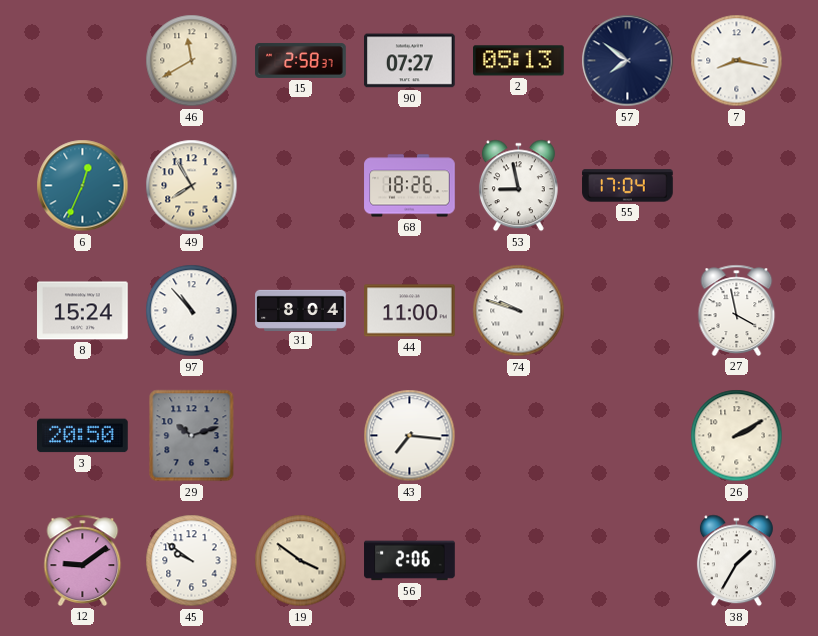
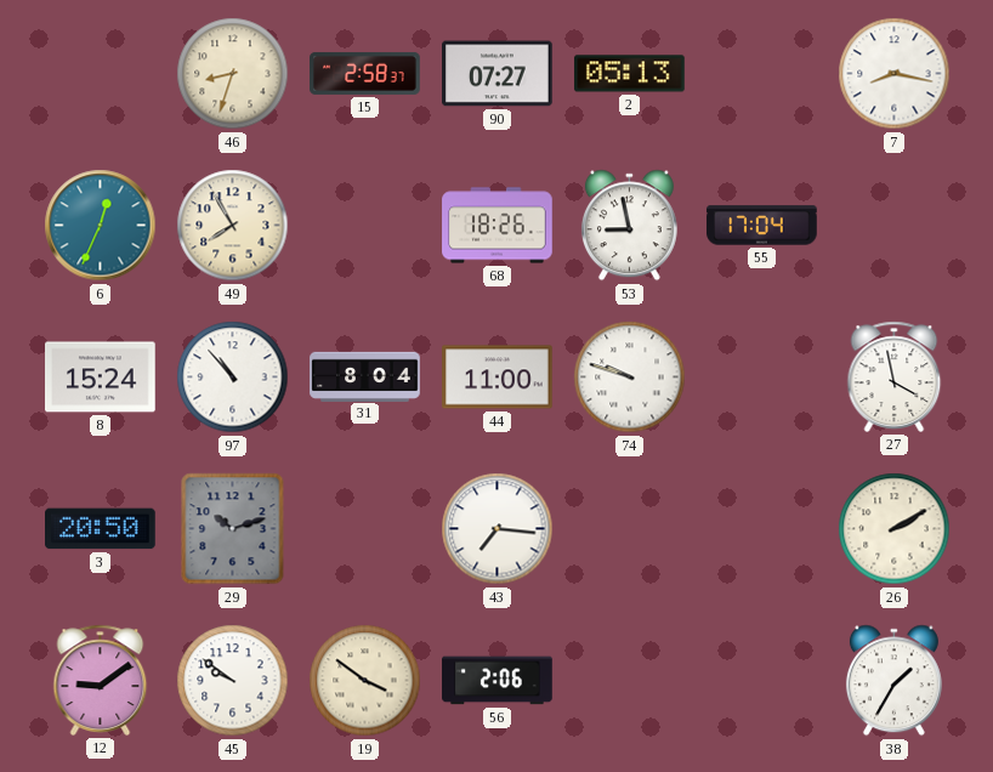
46: 11:40 -> 8:33 (233, 74)
57: 7:51 -> none (628, 61)
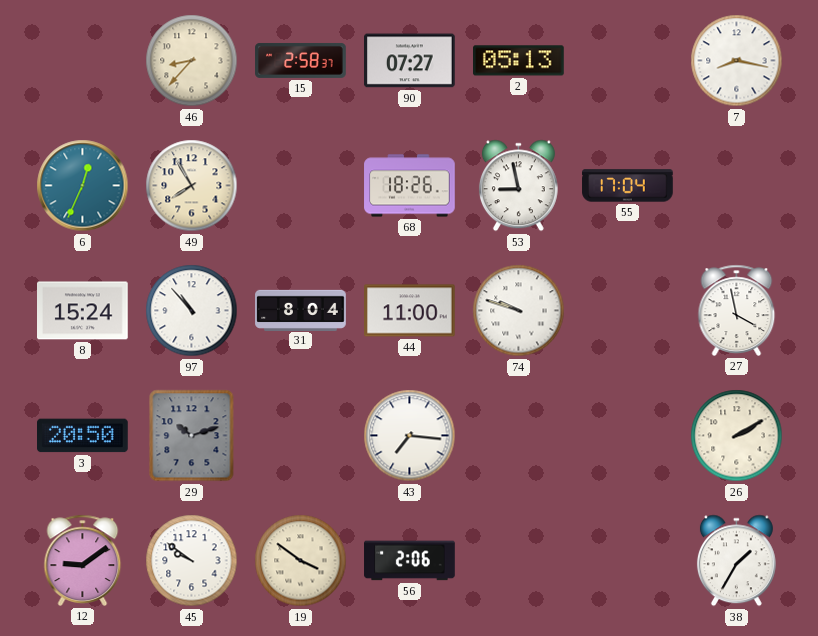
46: 8:33 -> 8:37 (192, 61)
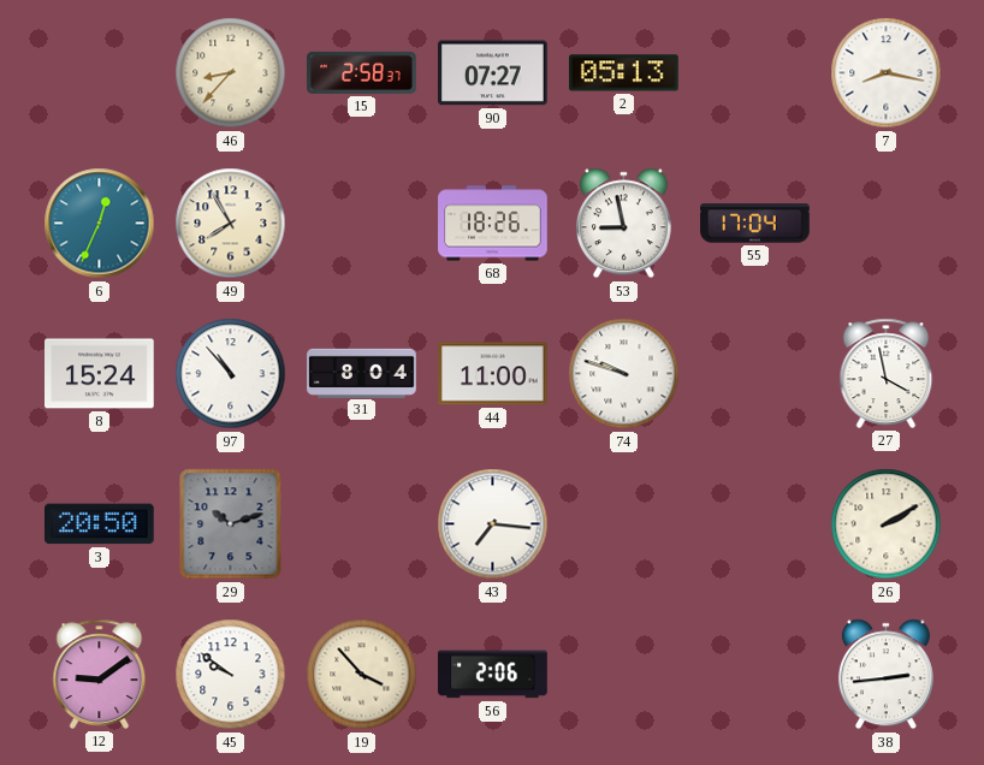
19: 3:51 -> 3:53 (362, 675)
38: 1:35 -> 2:44 (885, 675)
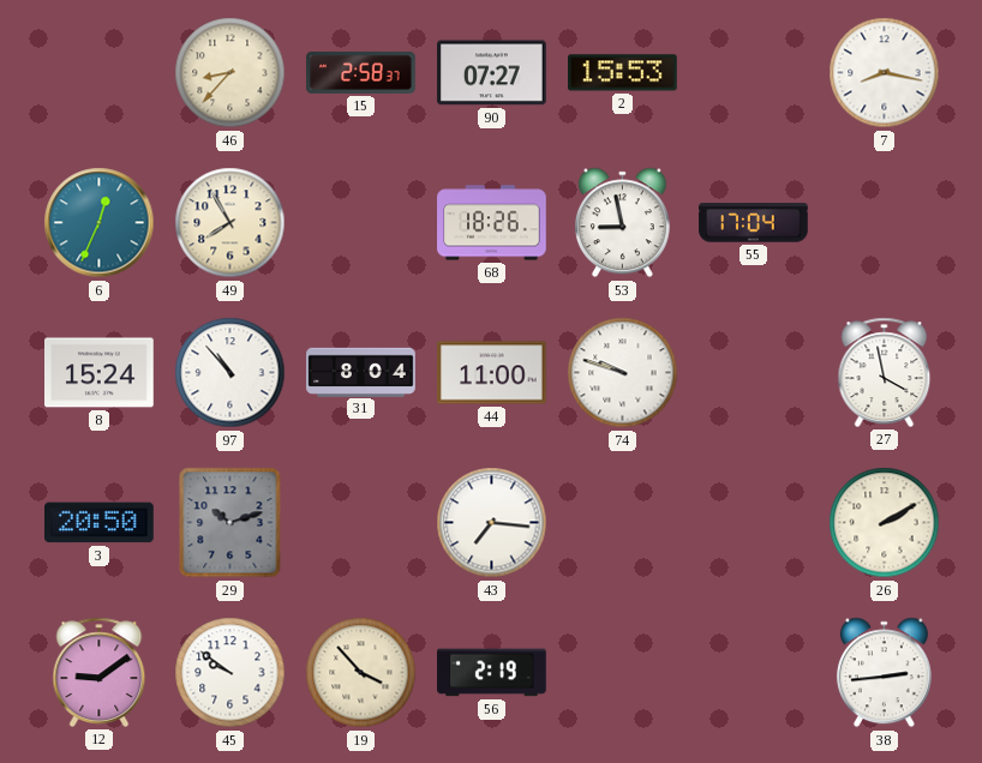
2: 05:13 -> 15:53 (623, 73)
56: 2:06 -> 2:19 (492, 673)
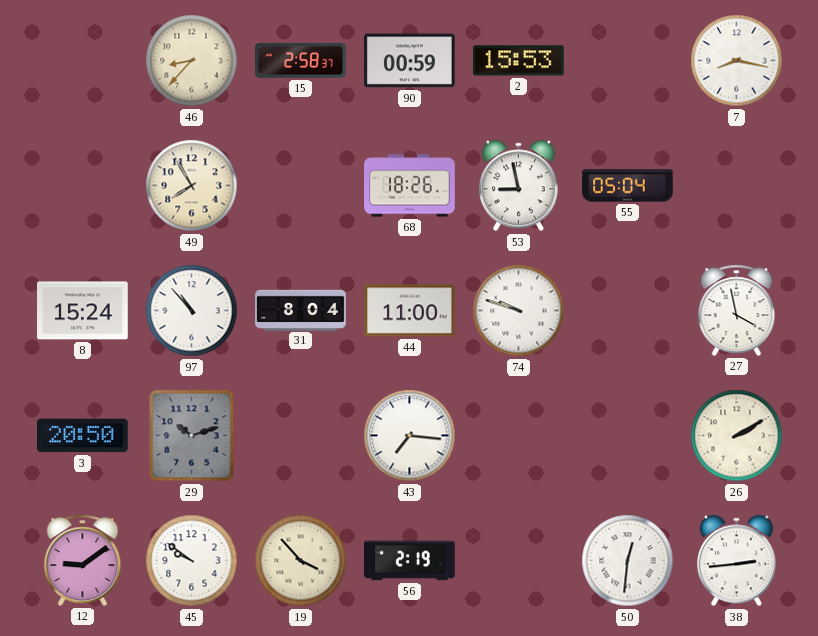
90: 07:27 -> 00:59 (410, 61)
6: 12:34 -> none (100, 223)
55: 17:04 -> 05:04 (628, 186)
50: none -> 12:31 (628, 561)
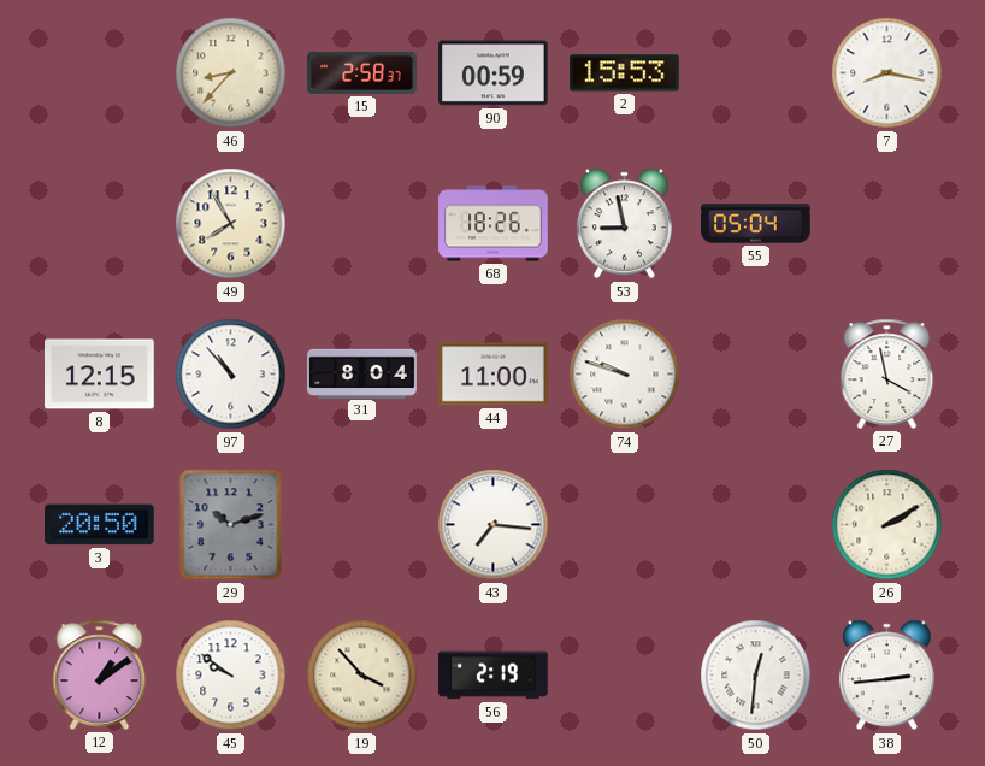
8: 15:24 -> 12:15 (100, 375)
12: 9:09 -> 1:09 (100, 674)
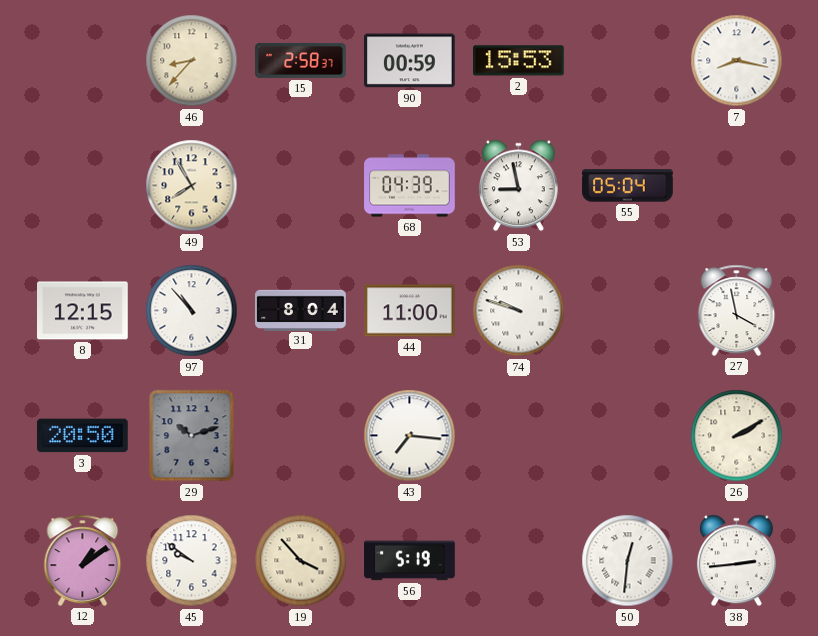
68: 18:26 -> 04:39 (410, 186)
56: 2:19 -> 5:19 (410, 561)
